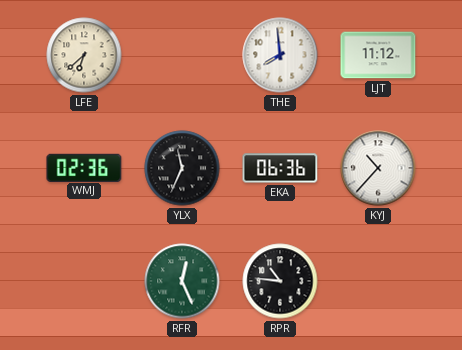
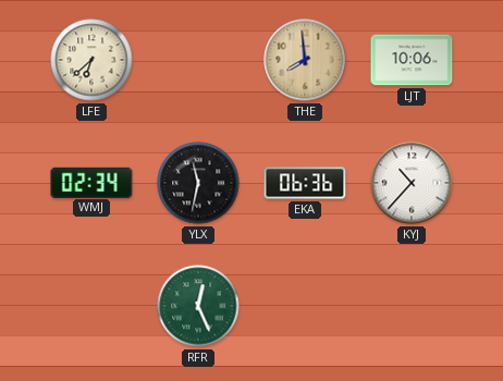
THE dial: white -> champagne (305, 60)
LJT: 11:12 -> 10:06 (412, 60)
WMJ: 02:36 -> 02:34 (91, 182)
YLX: 11:34 -> 11:32 (198, 183)
RPR: 10:46 -> none (280, 281)
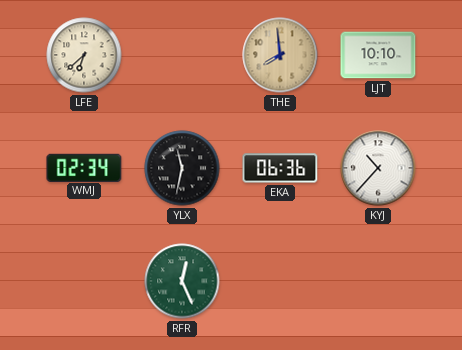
LJT: 10:06 -> 10:10 (378, 55)
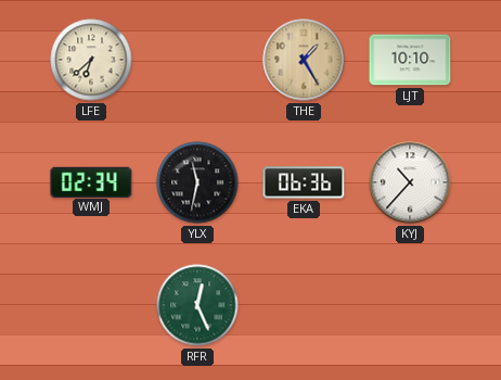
THE: 7:59 -> 1:25 (304, 60)
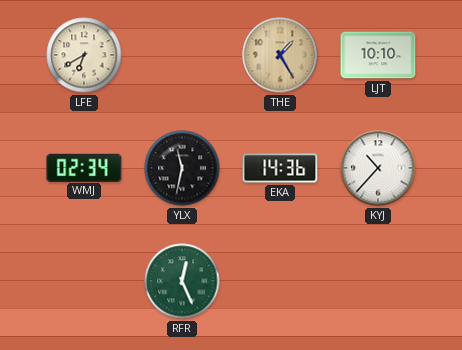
LFE: 6:38 -> 6:40 (84, 55)
EKA: 06:36 -> 14:36 (280, 168)
